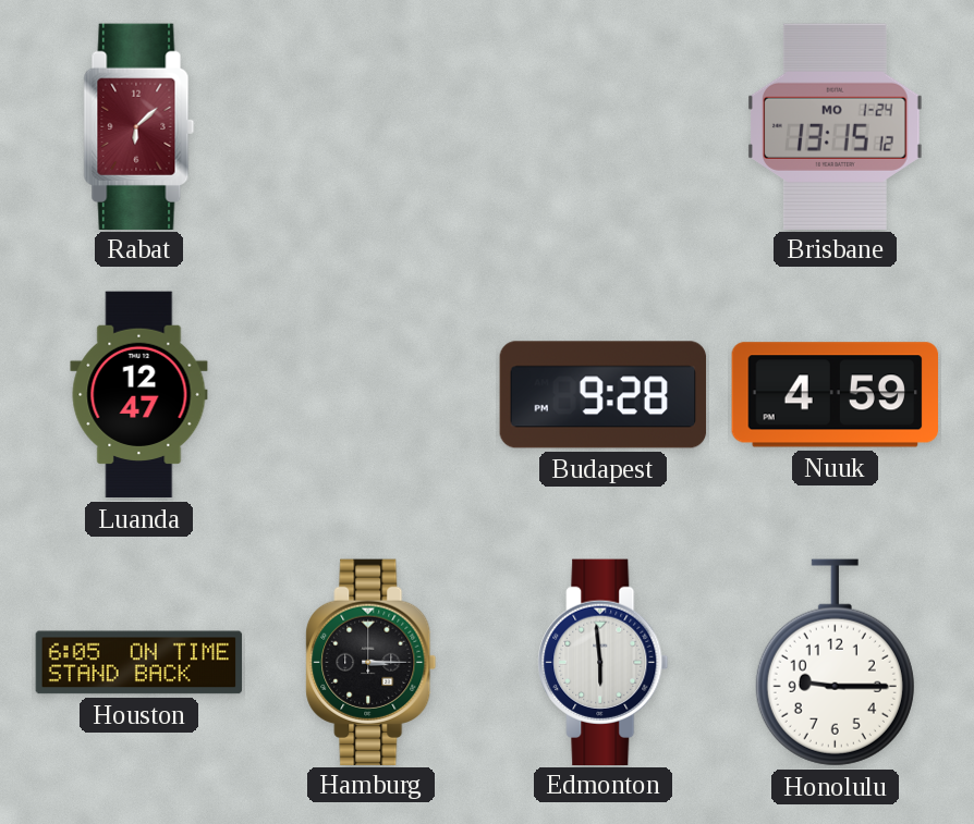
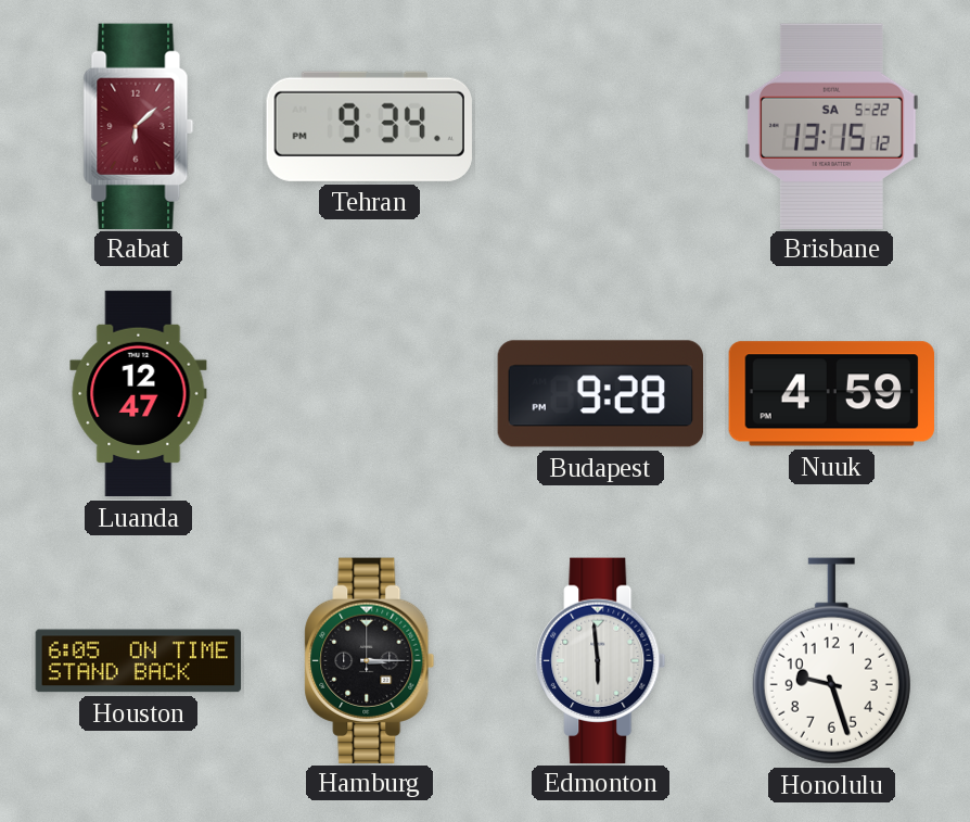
Tehran: none -> 9:34 (369, 126)
Brisbane date: MO 1-24 -> SA 5-22 (832, 126)
Honolulu: 9:15 -> 9:27 (831, 661)
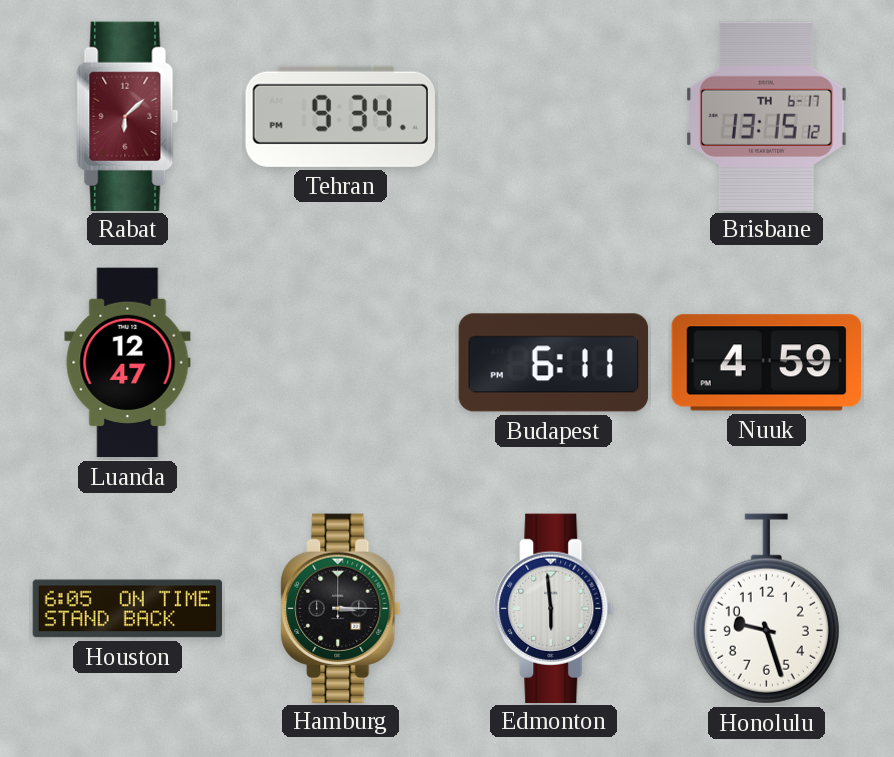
Brisbane date: SA 5-22 -> TH 6-17 (767, 116)
Budapest: 9:28 -> 6:11 (554, 363)
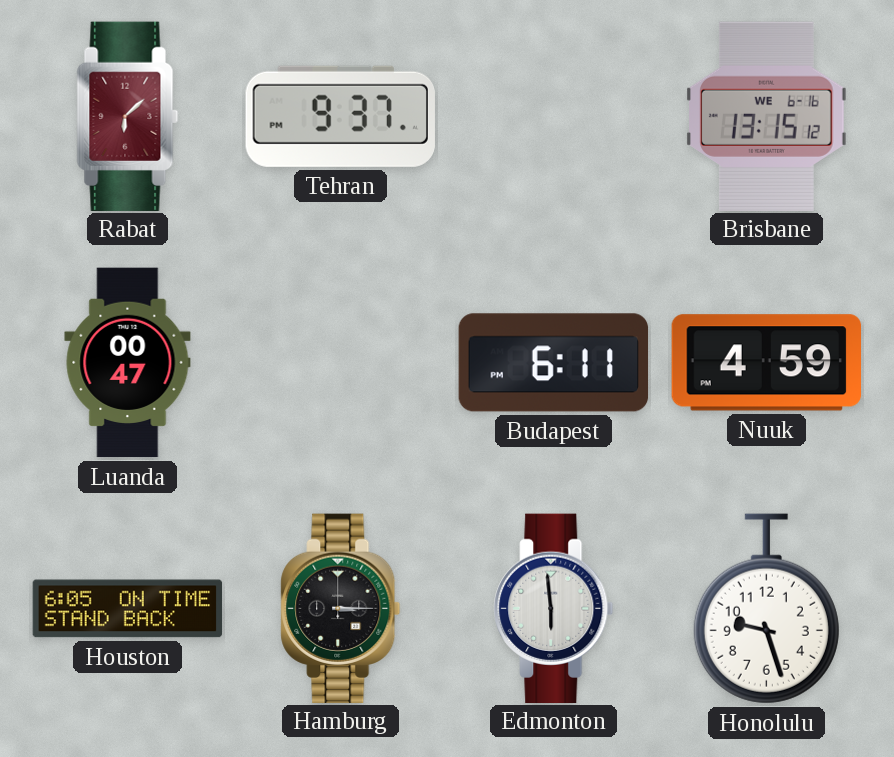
Tehran: 9:34 -> 9:37 (340, 116)
Brisbane date: TH 6-17 -> WE 6-16 (767, 116)
Luanda: 12:47 -> 00:47 (128, 363)
